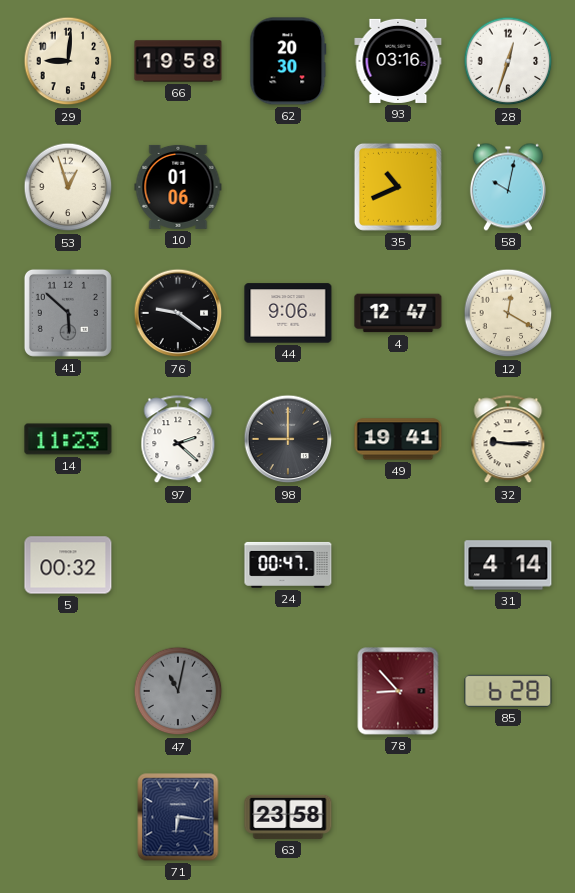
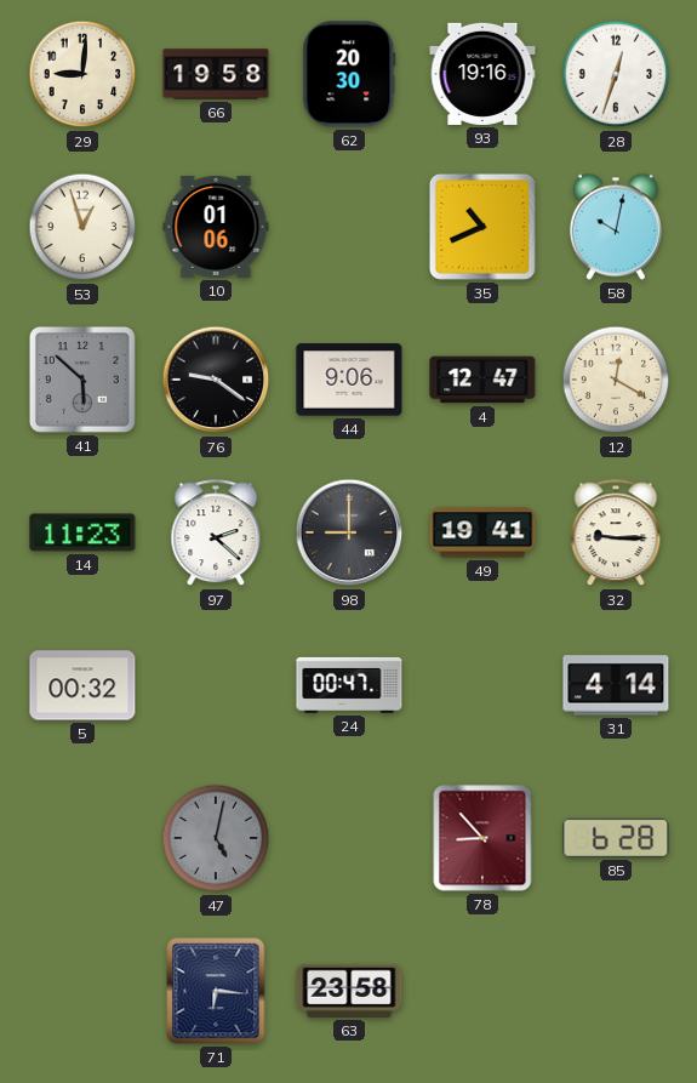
93: 03:16 -> 19:16 (482, 74)
47: 11:02 -> 5:02 (216, 838)
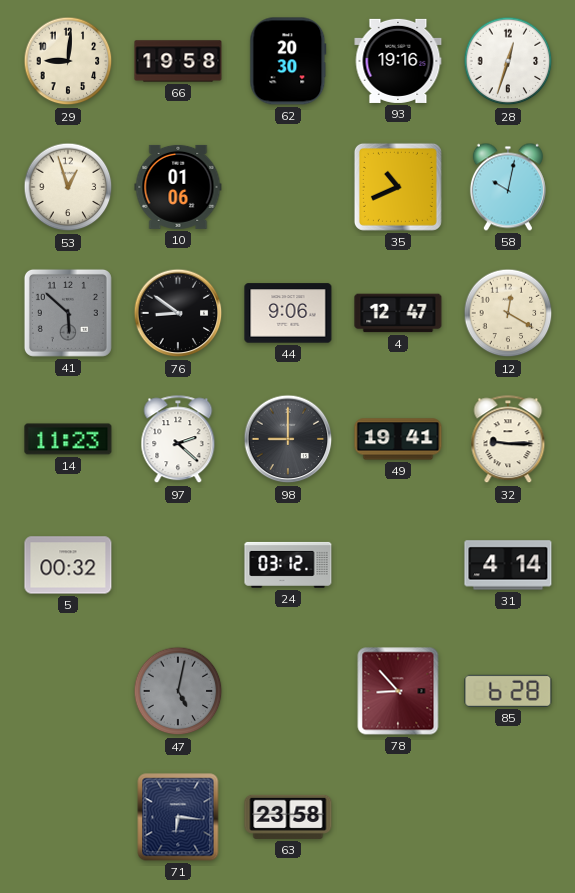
76: 9:21 -> 8:51 (178, 313)
24: 00:47 -> 03:12 (288, 565)
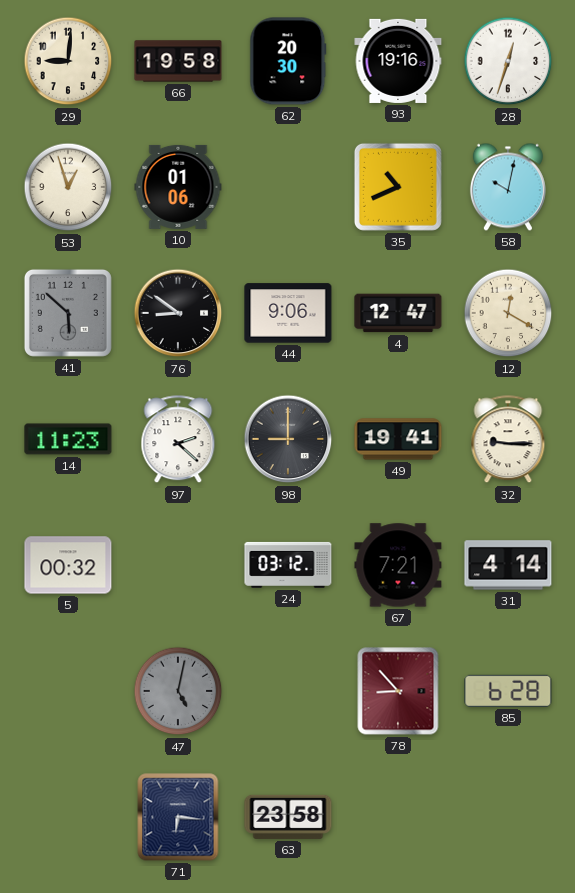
67: none -> 7:21 (398, 565)
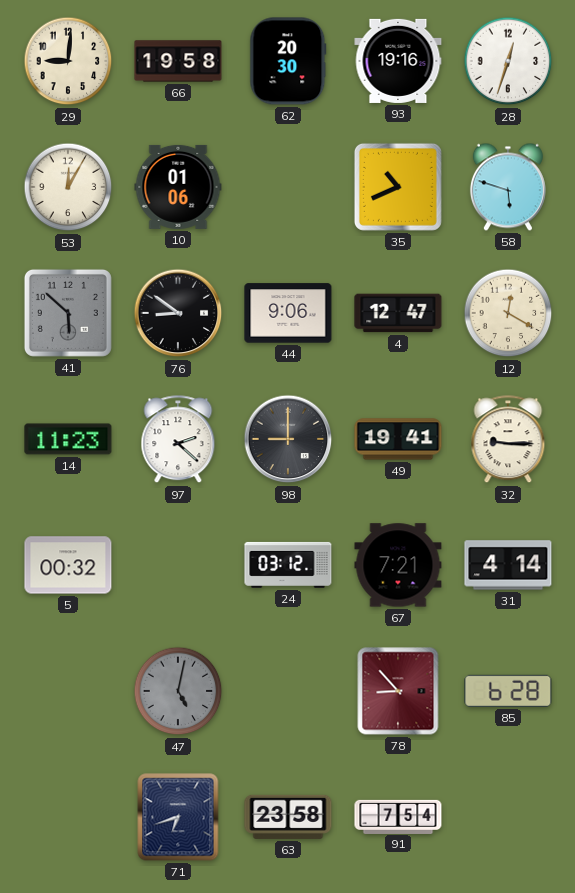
53: 12:57 -> 12:05 (68, 187)
58: 10:02 -> 5:48 (508, 187)
71: 6:16 -> 6:42 (178, 817)
91: none -> 7:54 (398, 816)
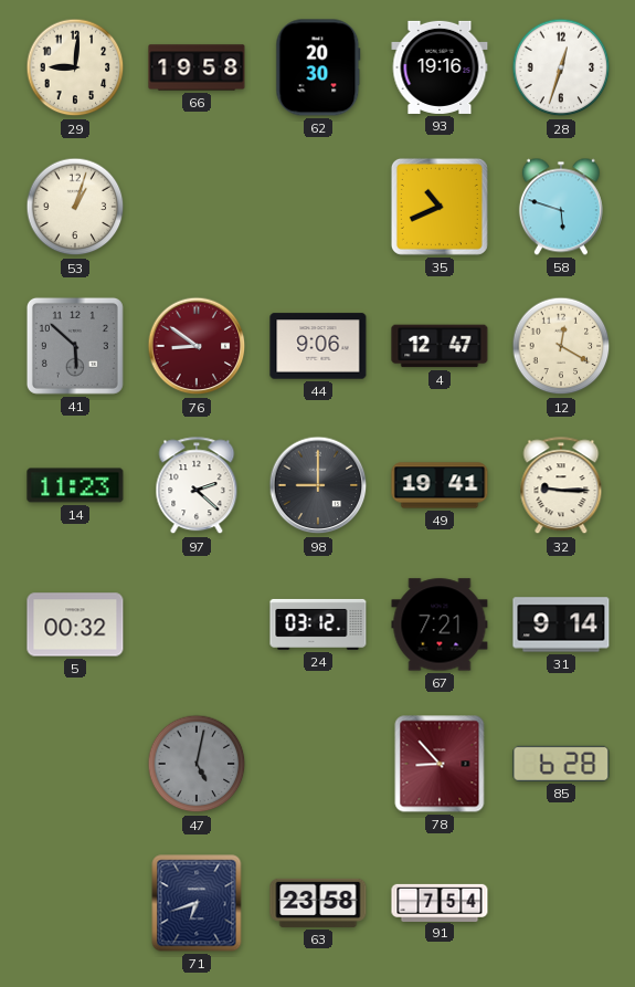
53: 12:05 -> 1:03 (75, 207)
10: 01:06 -> none (178, 187)
76 dial: black -> burgundy (197, 346)
31: 4:14 -> 9:14 (561, 624)
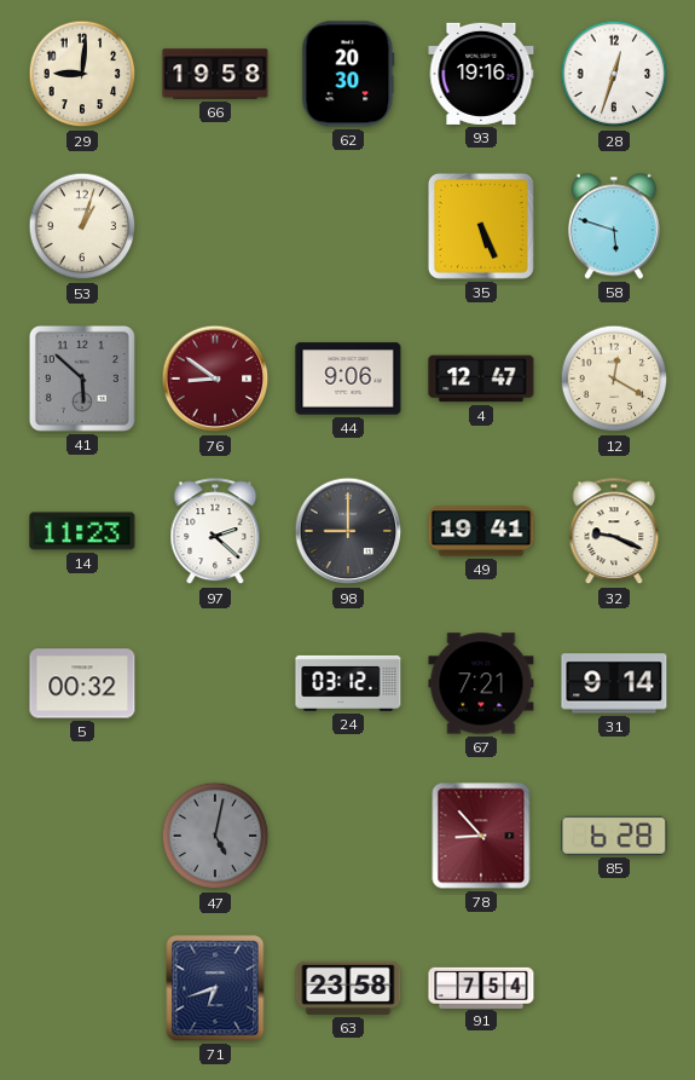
35: 10:41 -> 5:26 (481, 226)
32: 9:15 -> 9:19 (614, 532)
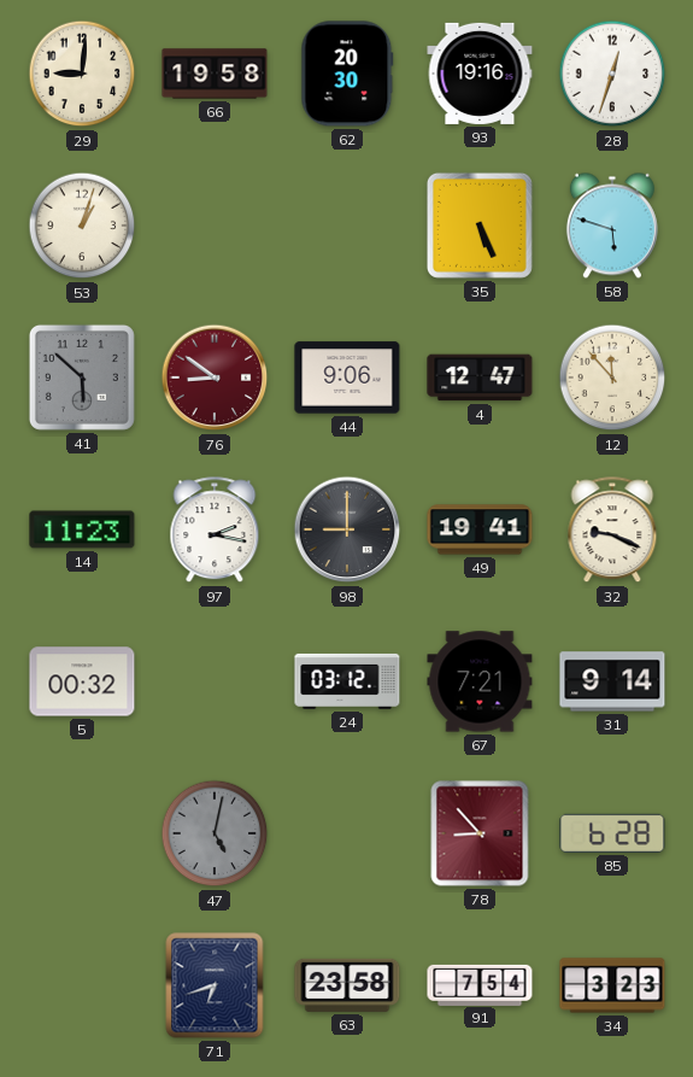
12: 12:20 -> 11:53 (612, 377)
97: 2:22 -> 2:17 (215, 531)
34: none -> 3:23 (612, 985)
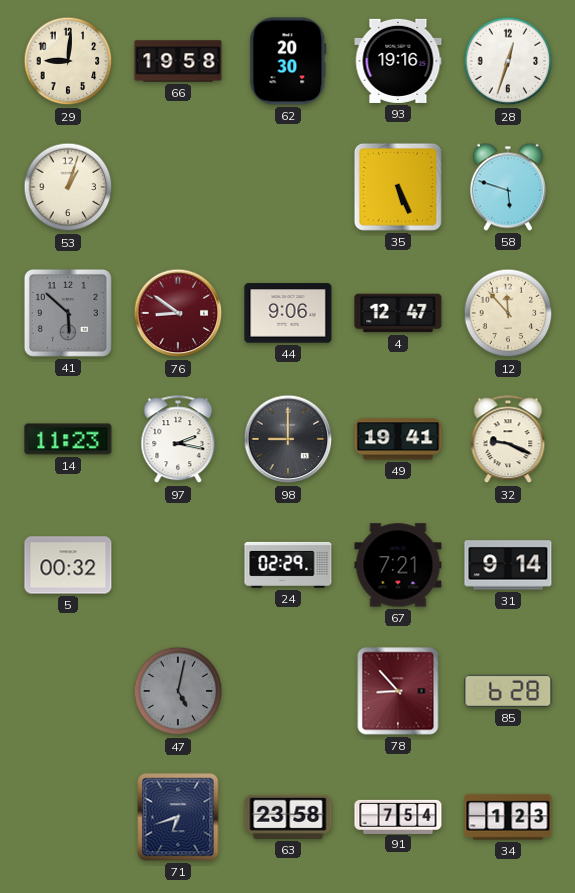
24: 03:12 -> 02:29 (288, 565)
34: 3:23 -> 1:23 (508, 817)
